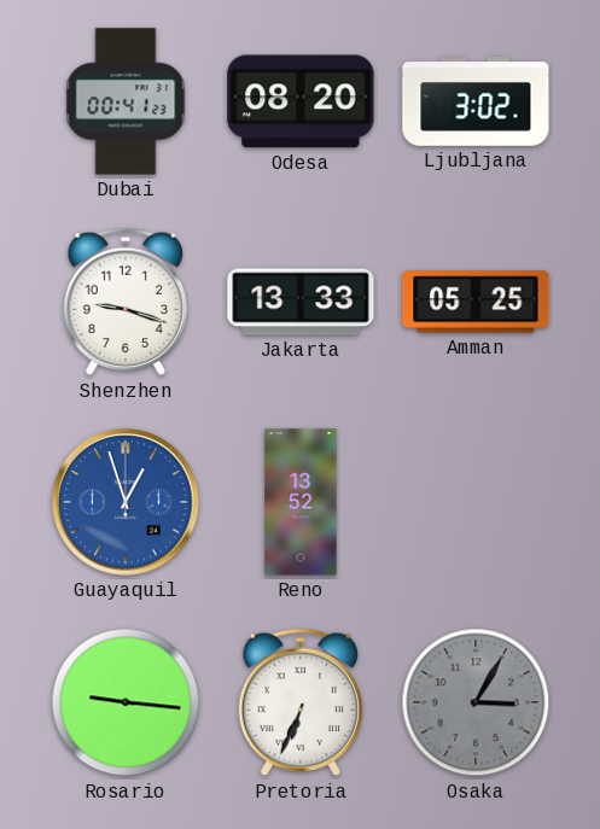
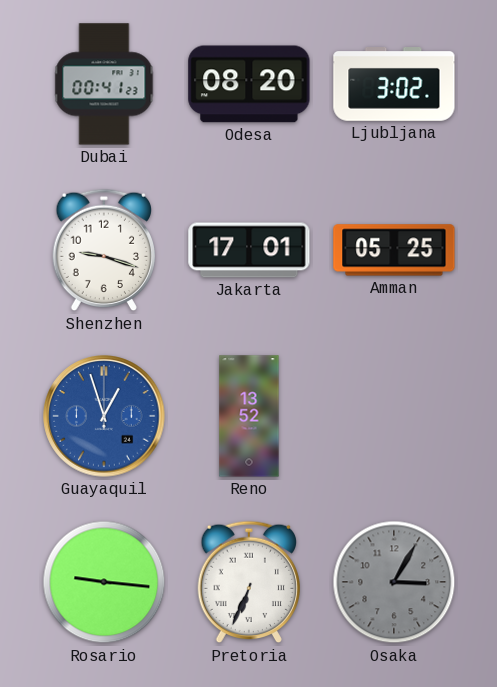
Jakarta: 13:33 -> 17:01 (249, 250)
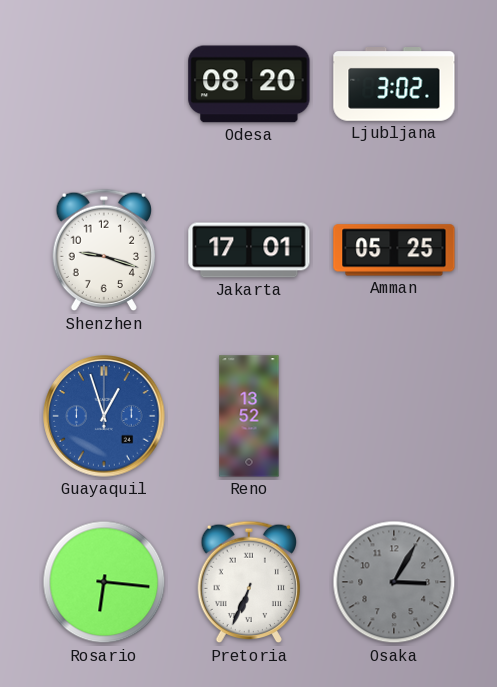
Dubai: 00:41 -> none (104, 84)
Rosario: 9:16 -> 6:16 (104, 582)
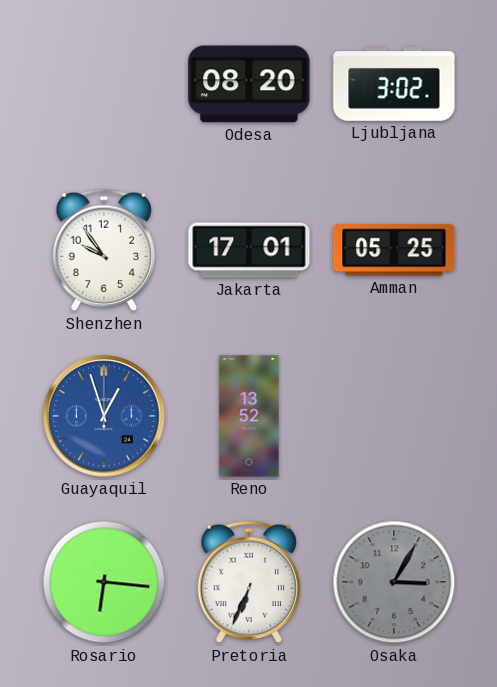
Shenzhen: 9:18 -> 9:54 (104, 250)
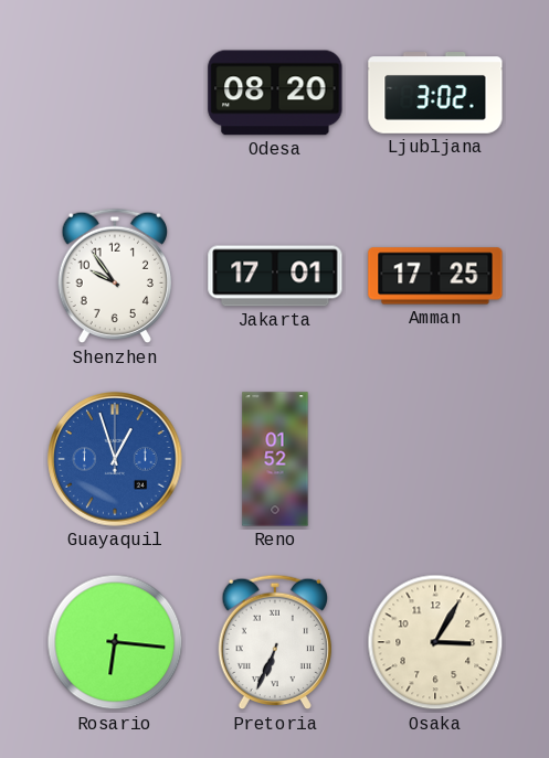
Amman: 05:25 -> 17:25 (435, 276)
Reno: 13:52 -> 01:52 (275, 459)
Osaka dial: grey -> cream (435, 642)
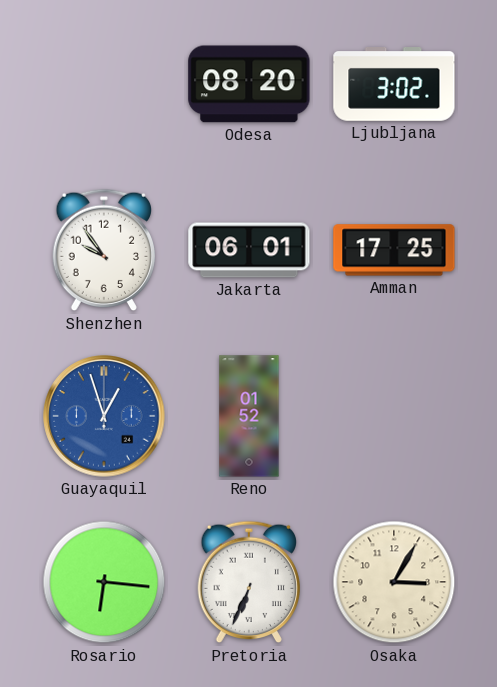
Jakarta: 17:01 -> 06:01 (249, 250)
